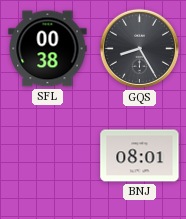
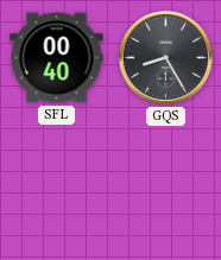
SFL: 00:38 -> 00:40 (57, 58)
BNJ: 08:01 -> none (140, 156)
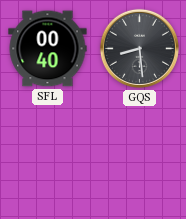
GQS: 8:25 -> 8:29 (139, 48)
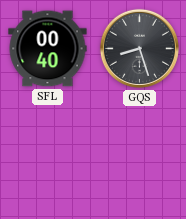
GQS: 8:29 -> 8:27 (139, 48)
